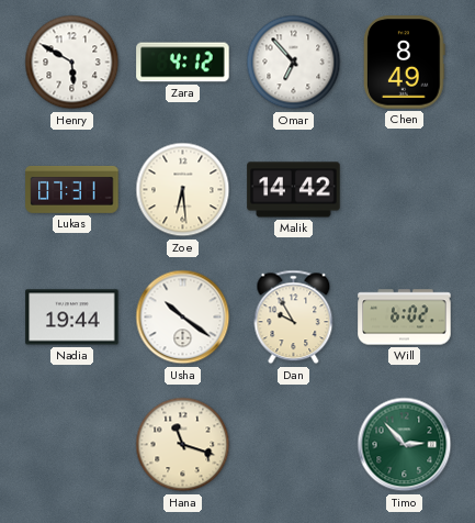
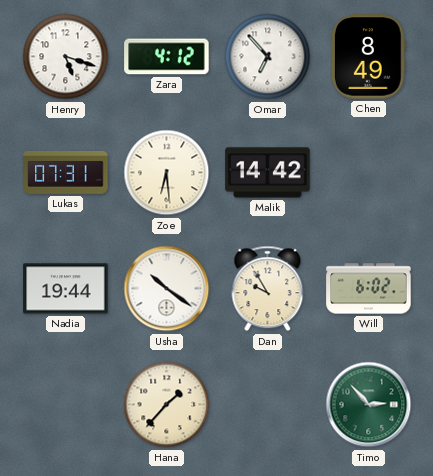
Henry: 5:50 -> 5:18 (66, 57)
Hana: 11:18 -> 1:37 (167, 405)
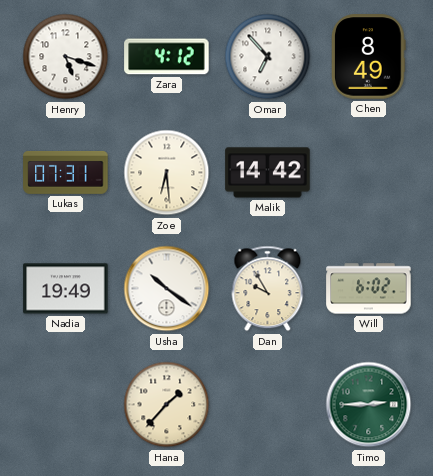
Nadia: 19:44 -> 19:49 (66, 289)
Timo: 2:53 -> 2:45 (369, 405)
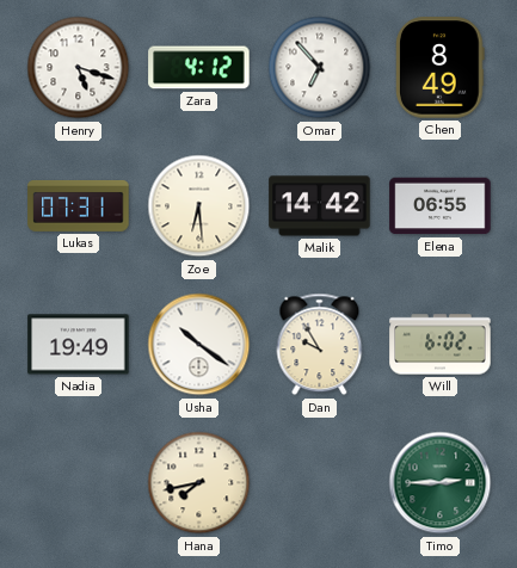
Elena: none -> 06:55 (441, 206)
Hana: 1:37 -> 7:43 (199, 483)
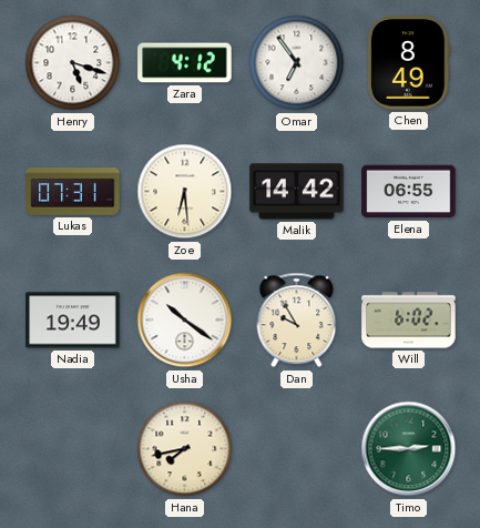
Omar: 6:53 -> 6:54 (297, 63)
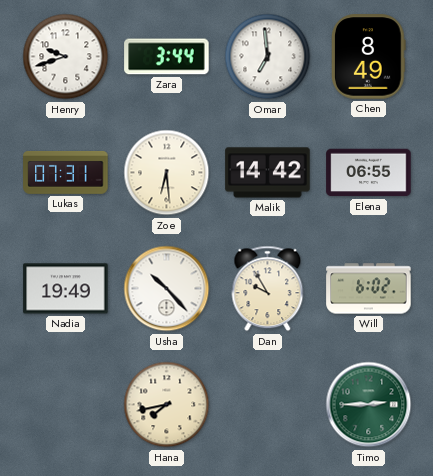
Henry: 5:18 -> 9:42 (66, 57)
Zara: 4:12 -> 3:44 (167, 57)
Omar: 6:54 -> 6:59 (268, 57)
Usha: 10:21 -> 10:23 (167, 289)
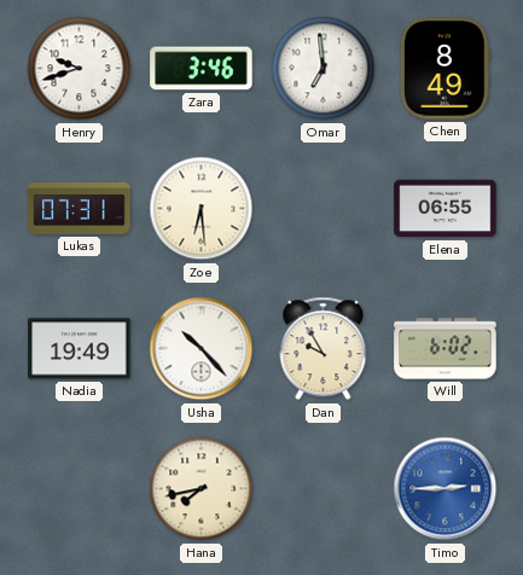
Zara: 3:44 -> 3:46 (202, 69)
Malik: 14:42 -> none (268, 173)
Timo dial: green -> blue (446, 489)
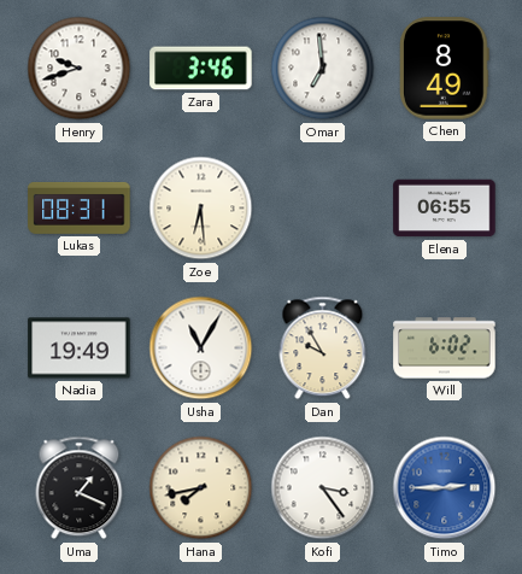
Lukas: 07:31 -> 08:31 (80, 207)
Usha: 10:23 -> 11:05 (201, 348)
Uma: none -> 1:19 (80, 488)
Kofi: none -> 3:24 (323, 488)
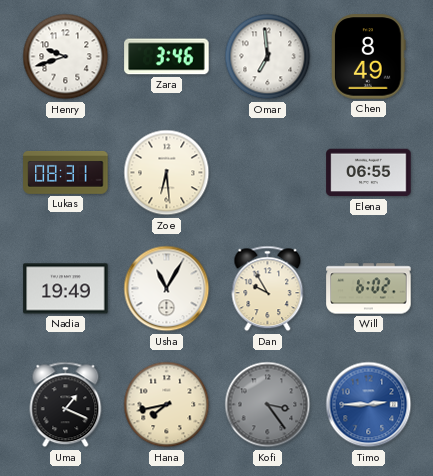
Kofi dial: white -> grey (268, 405)
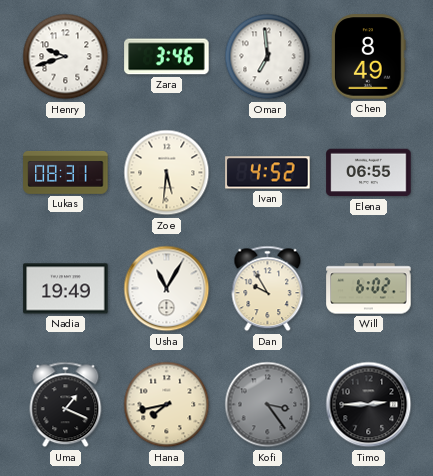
Zoe: 6:29 -> 5:31 (167, 173)
Ivan: none -> 4:52 (268, 173)
Timo dial: blue -> black (369, 405)
